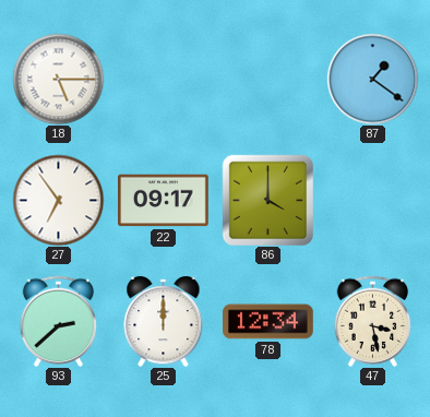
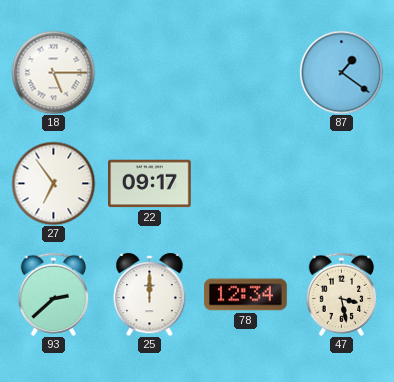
86: 4:00 -> none (267, 200)
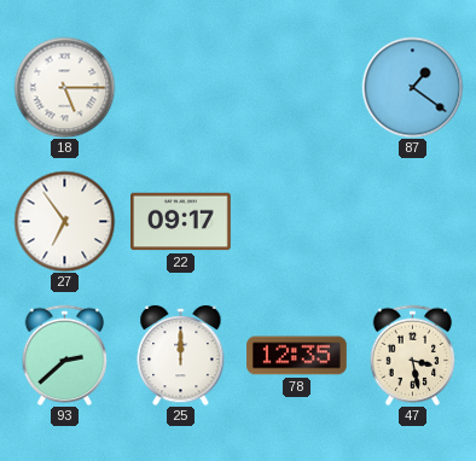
78: 12:34 -> 12:35 (297, 356)
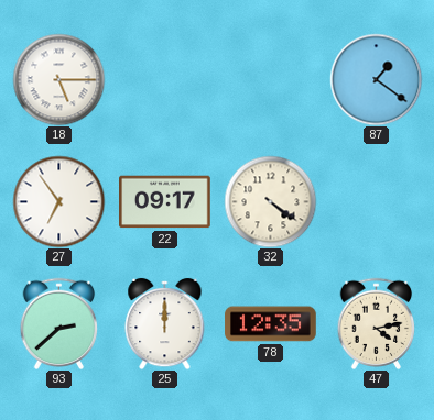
32: none -> 4:21 (270, 201)
47: 3:28 -> 4:13 (377, 323)
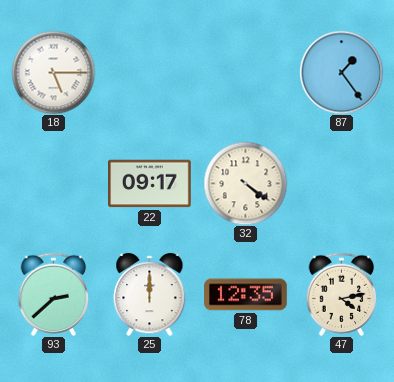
87: 1:21 -> 1:24 (341, 72)
27: 6:54 -> none (58, 201)
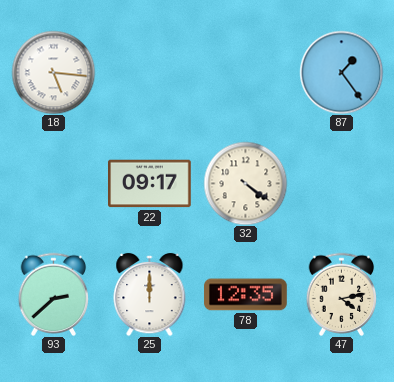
18: 5:15 -> 5:16 (53, 72)
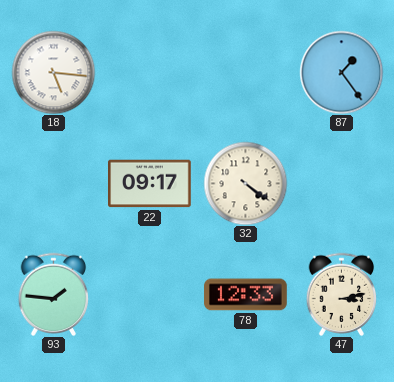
93: 2:38 -> 1:46 (54, 294)
25: 12:00 -> none (150, 294)
78: 12:35 -> 12:33 (246, 295)
47: 4:13 -> 3:13 (342, 294)
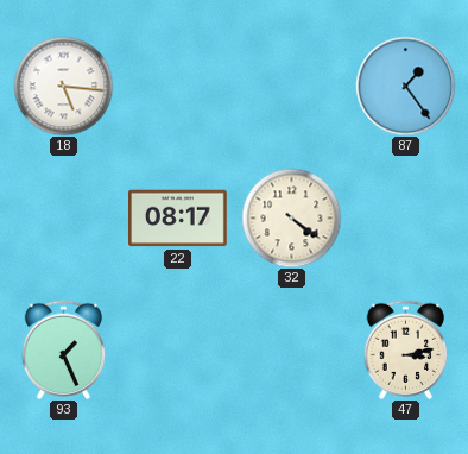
22: 09:17 -> 08:17 (178, 219)
93: 1:46 -> 1:26 (64, 349)
78: 12:33 -> none (246, 295)
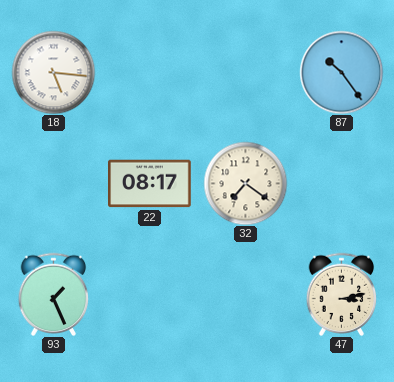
87: 1:24 -> 10:24 (341, 72)
32: 4:21 -> 7:21 (245, 183)
